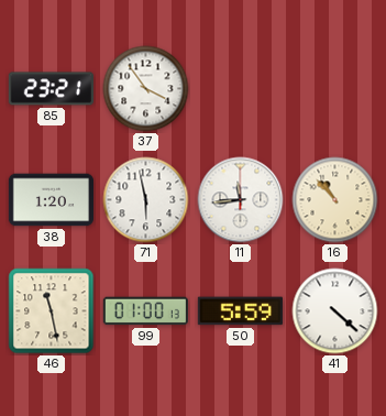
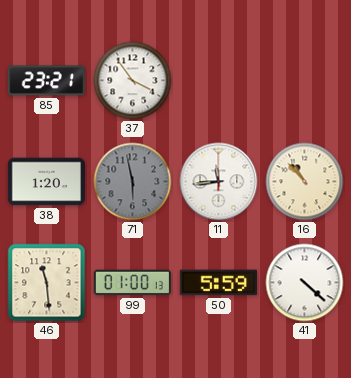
71 dial: white -> grey (133, 182)
46: 11:28 -> 11:29 (47, 283)
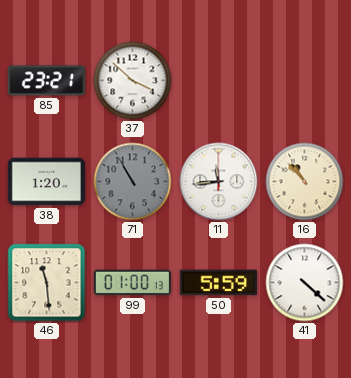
37: 3:54 -> 3:52 (133, 81)
71: 5:58 -> 10:55 (133, 182)
